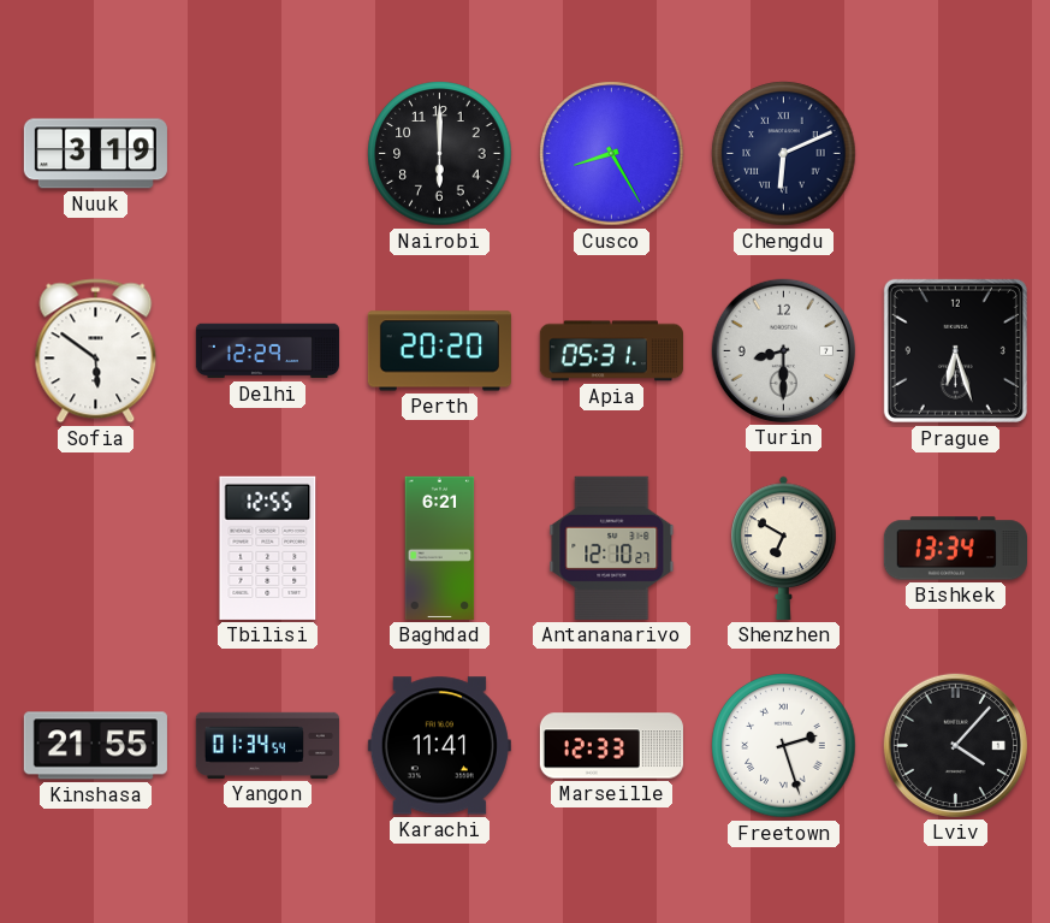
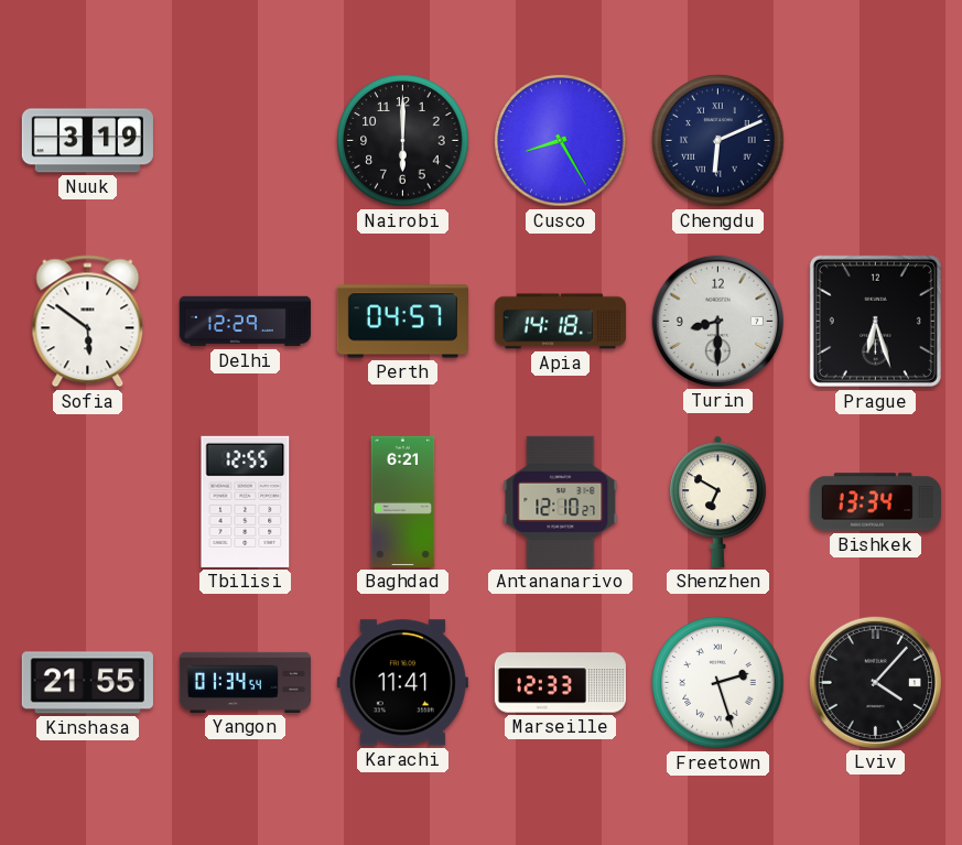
Perth: 20:20 -> 04:57 (402, 322)
Apia: 05:31 -> 14:18 (560, 322)
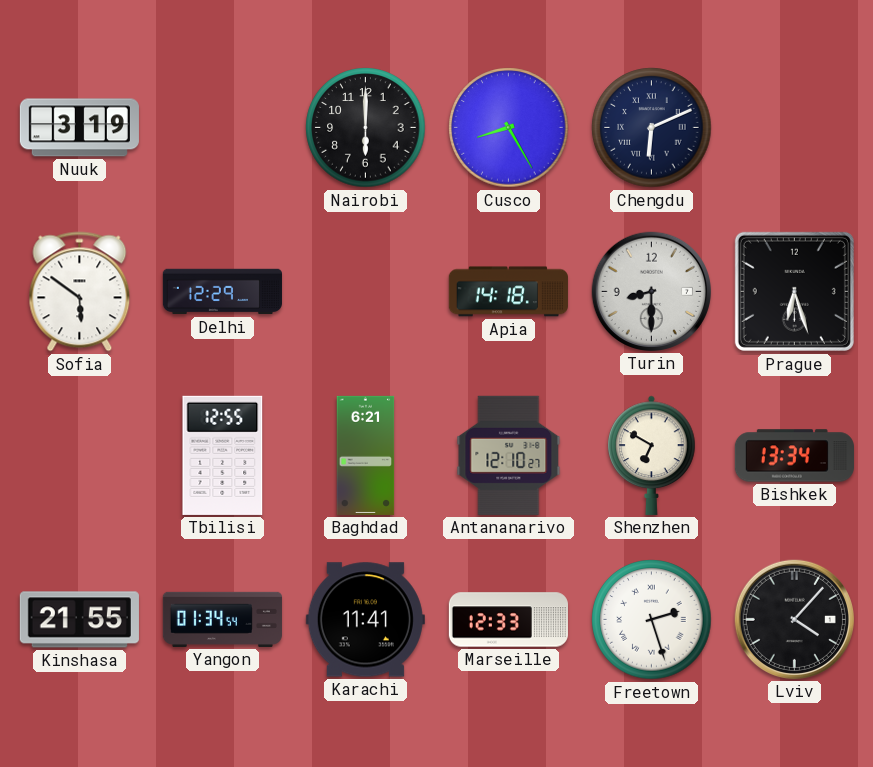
Perth: 04:57 -> none (402, 322)
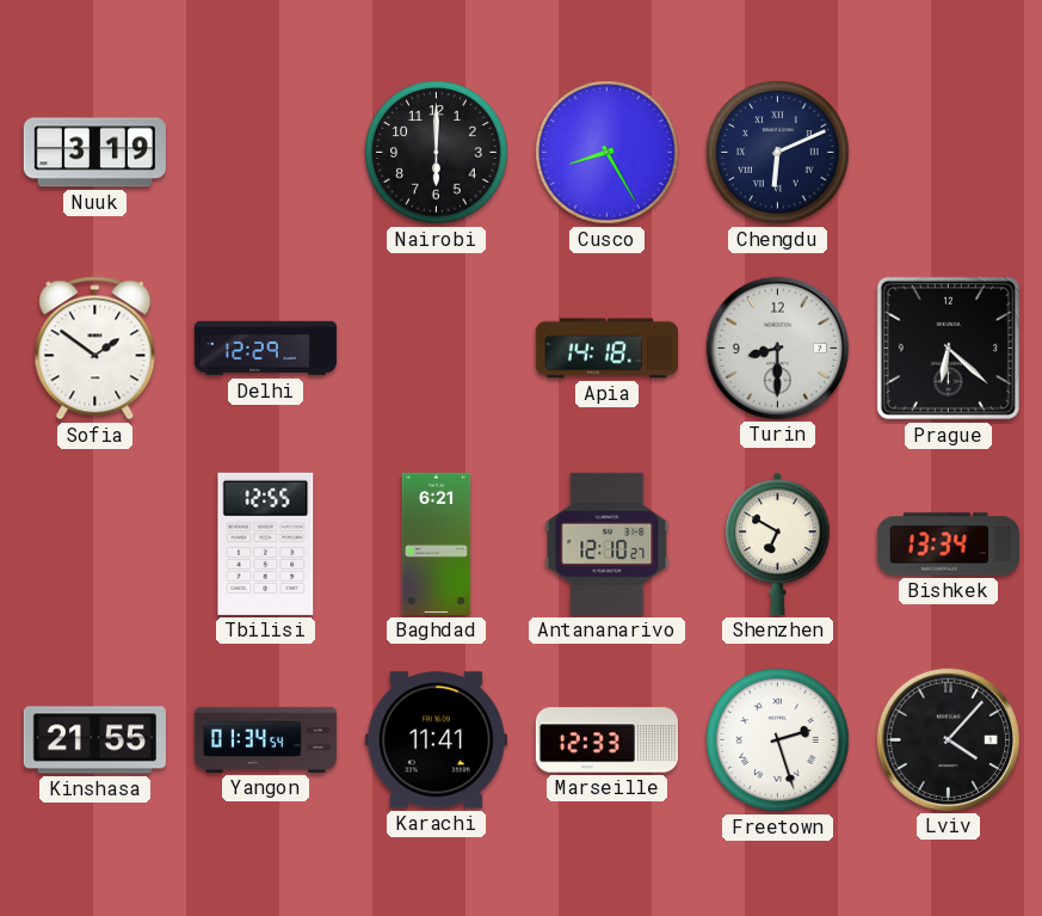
Sofia: 5:51 -> 1:51 (95, 349)
Prague: 6:27 -> 6:22 (948, 348)
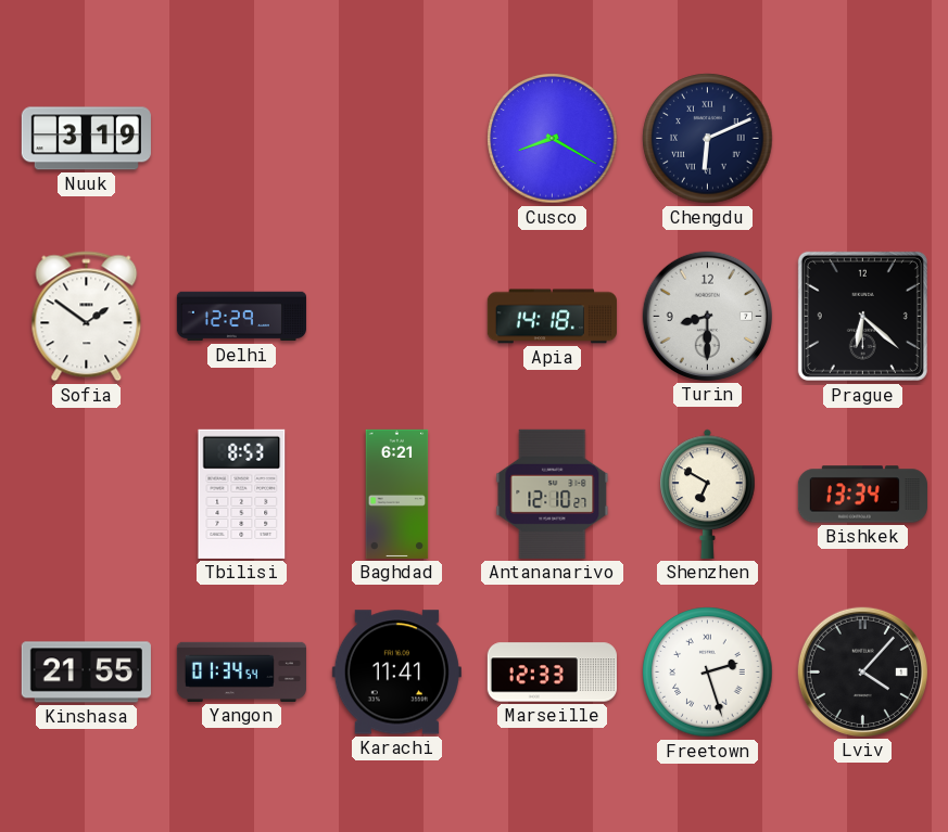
Nairobi: 6:00 -> none (437, 153)
Cusco: 8:25 -> 8:20 (553, 139)
Tbilisi: 12:55 -> 8:53 (242, 494)
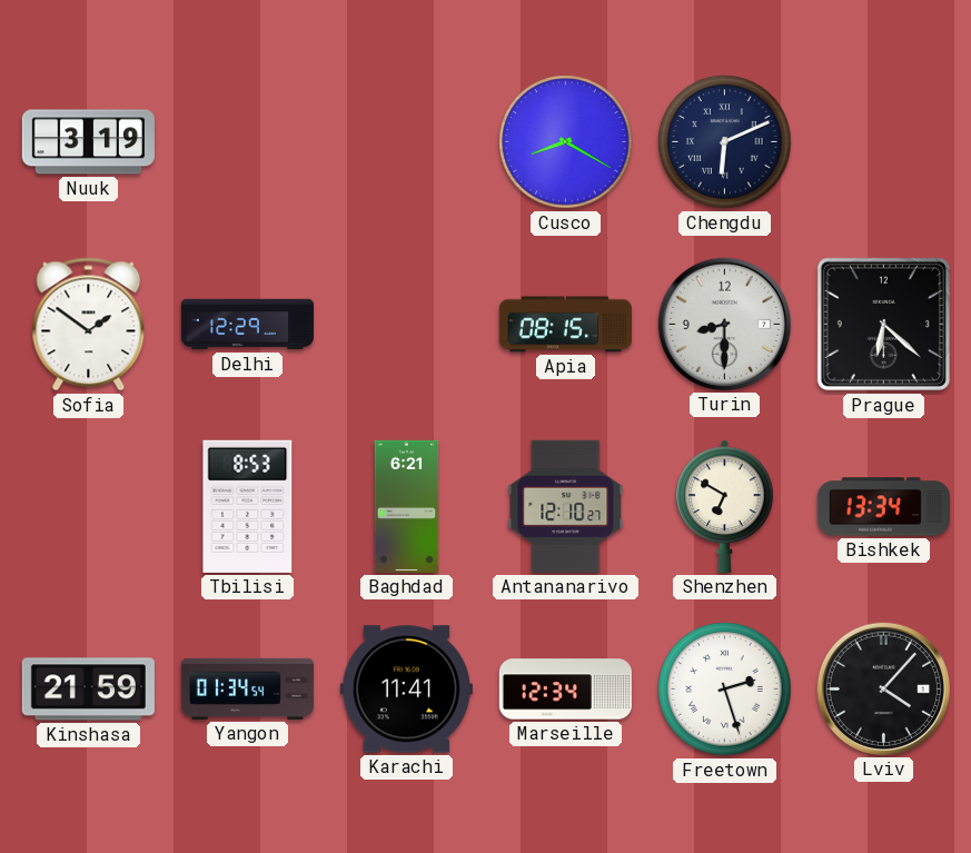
Apia: 14:18 -> 08:15 (565, 325)
Kinshasa: 21:55 -> 21:59 (88, 690)
Marseille: 12:33 -> 12:34 (565, 690)
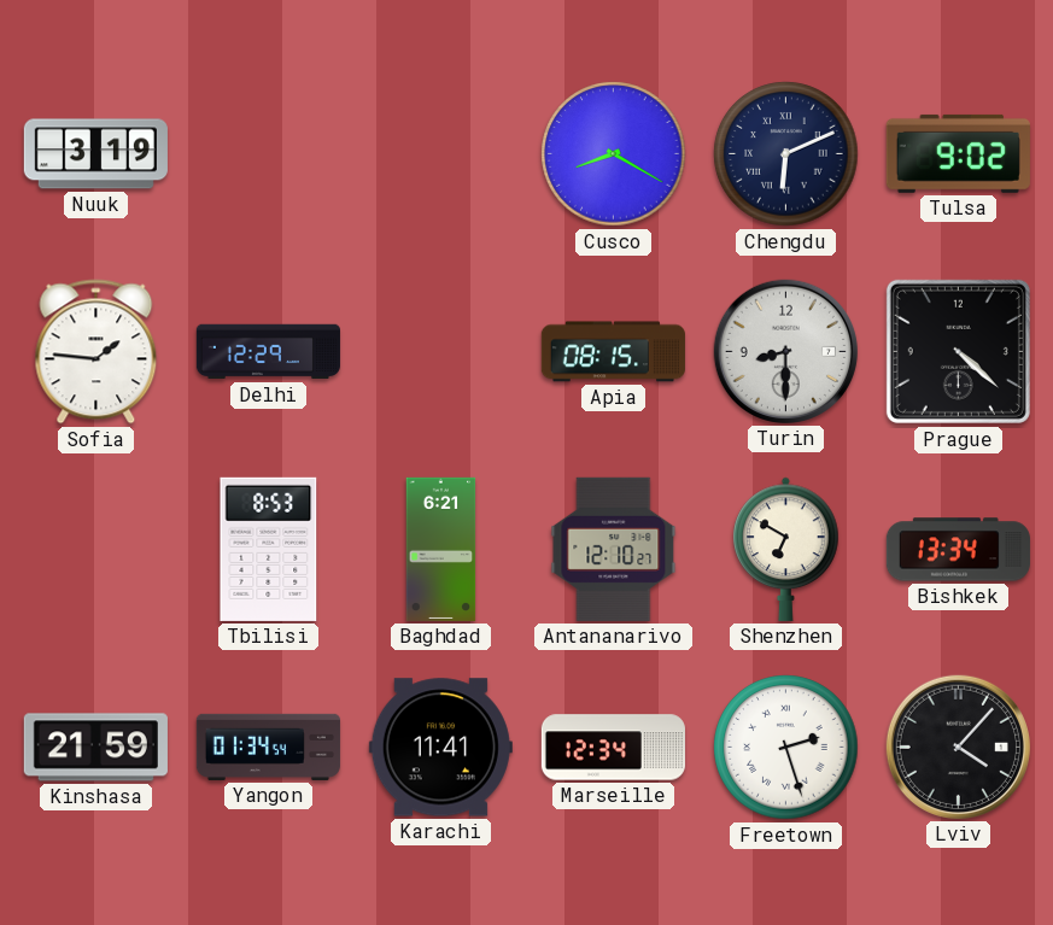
Tulsa: none -> 9:02 (958, 153)
Sofia: 1:51 -> 1:46 (96, 352)
Prague: 6:22 -> 4:22 (958, 351)
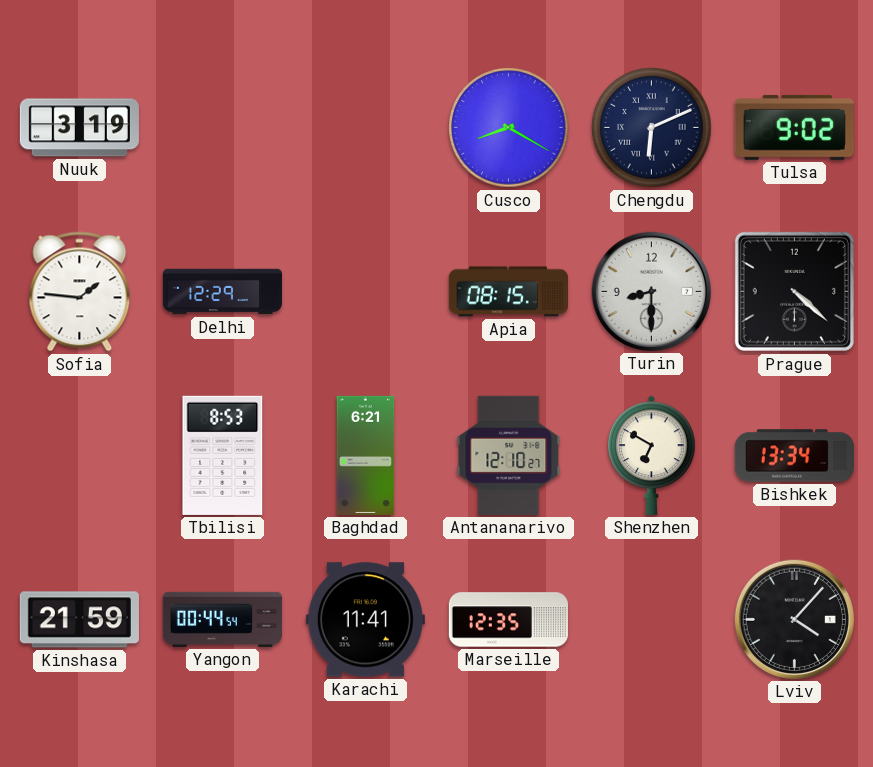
Yangon: 01:34 -> 00:44 (222, 619)
Marseille: 12:34 -> 12:35 (508, 620)
Freetown: 2:27 -> none (786, 748)
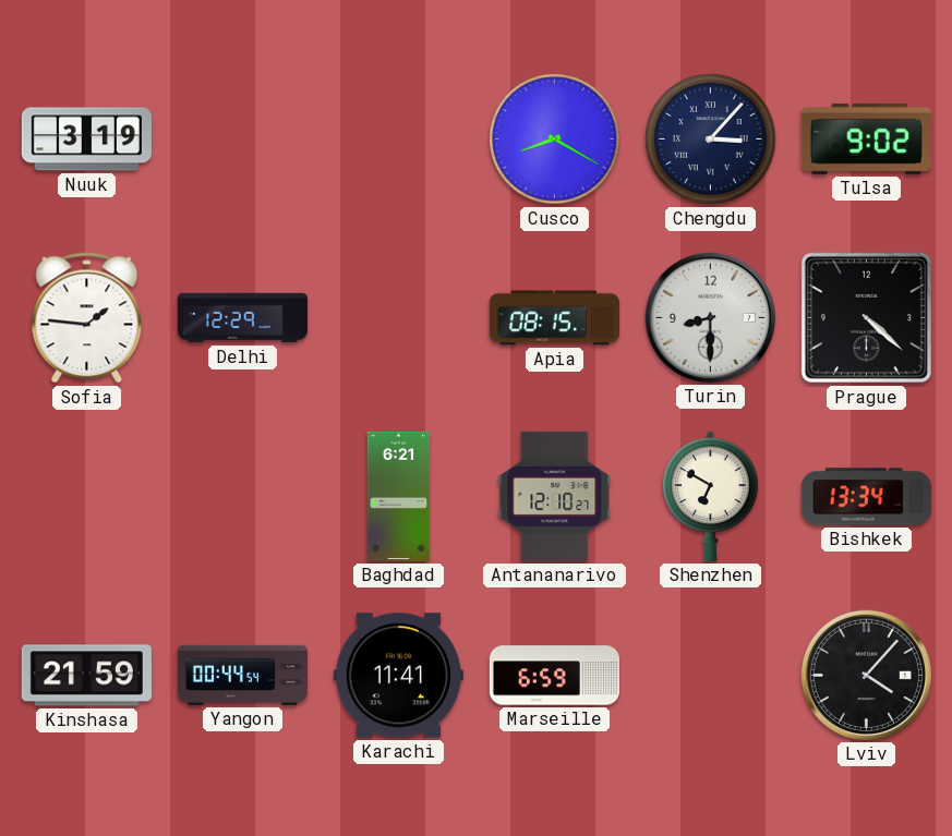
Chengdu: 6:11 -> 3:07 (711, 140)
Tbilisi: 8:53 -> none (223, 455)
Marseille: 12:35 -> 6:59 (554, 676)
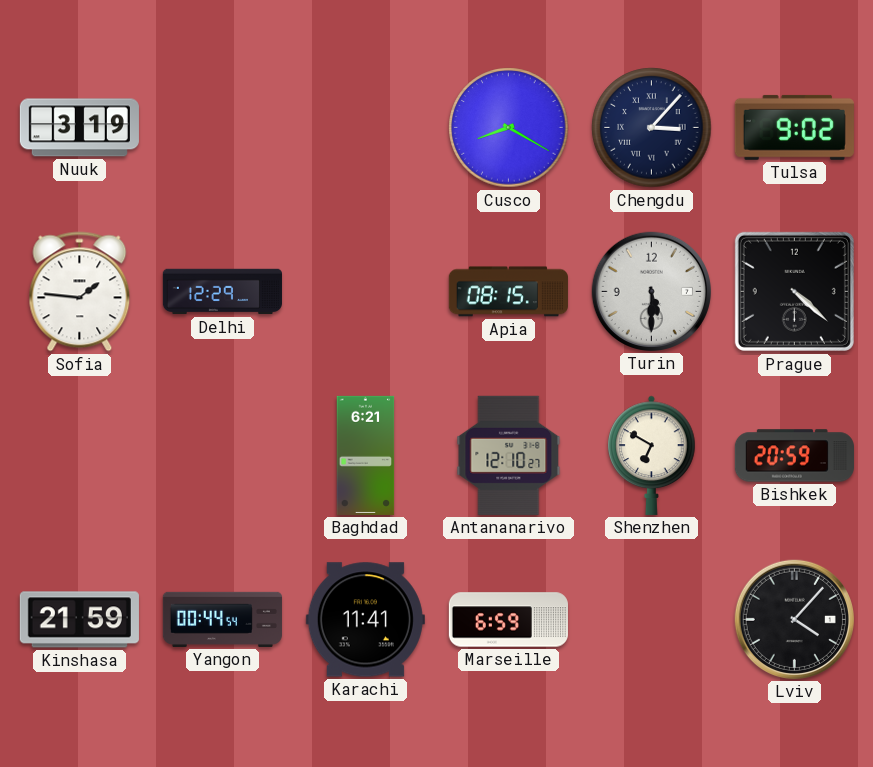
Turin: 8:30 -> 5:30 (651, 291)
Bishkek: 13:34 -> 20:59 (794, 456)
